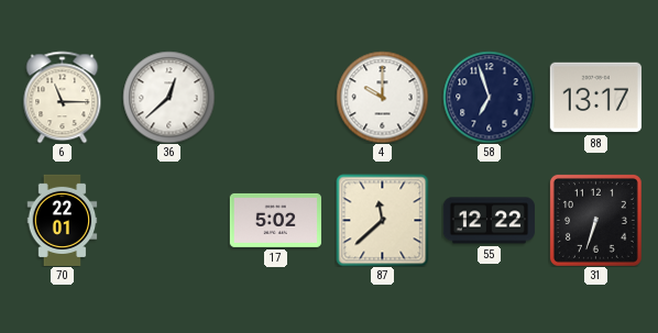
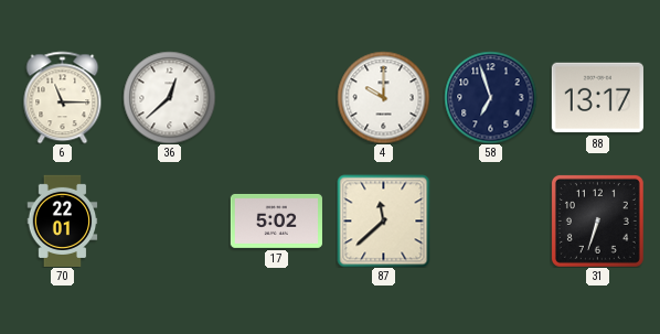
55: 12:22 -> none (489, 221)
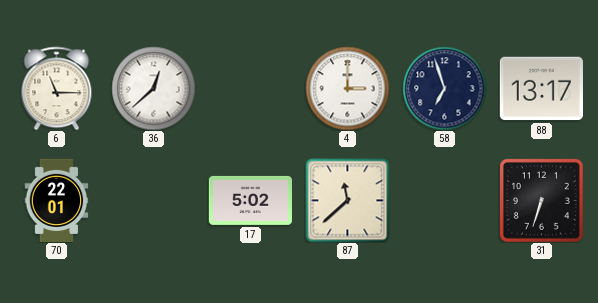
4: 10:00 -> 3:00 (347, 88)
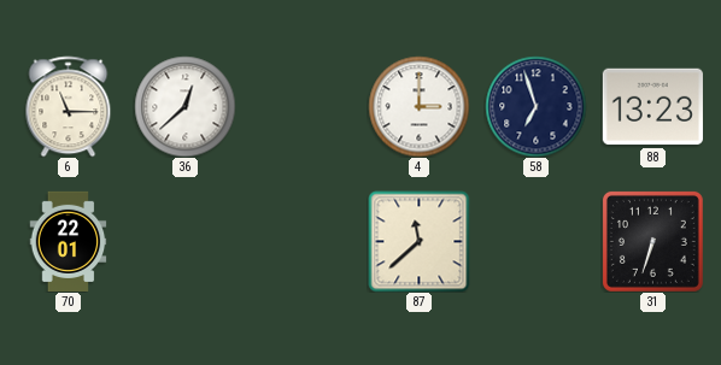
88: 13:17 -> 13:23 (652, 107)
17: 5:02 -> none (250, 200)
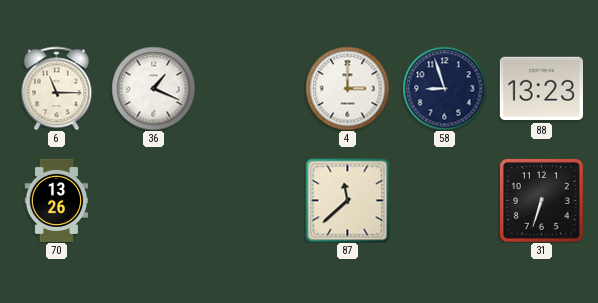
36: 12:38 -> 1:19 (153, 88)
58: 6:57 -> 8:57 (444, 88)
70: 22:01 -> 13:26 (57, 200)
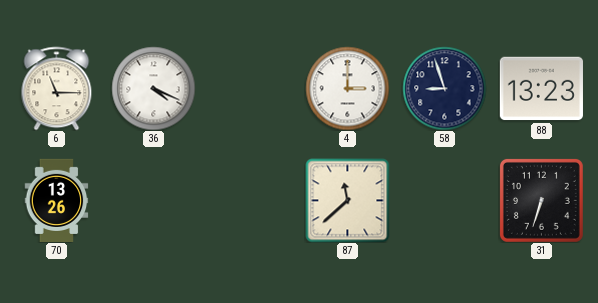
36: 1:19 -> 4:19 (153, 88)
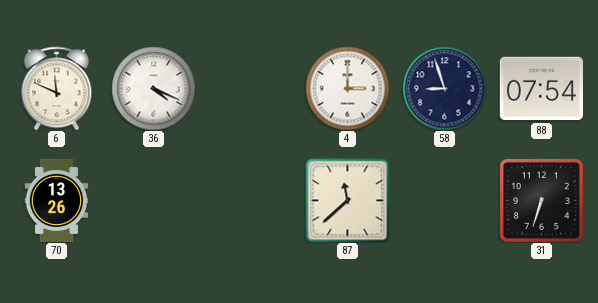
6: 11:15 -> 11:49 (57, 88)
88: 13:23 -> 07:54 (541, 89)
